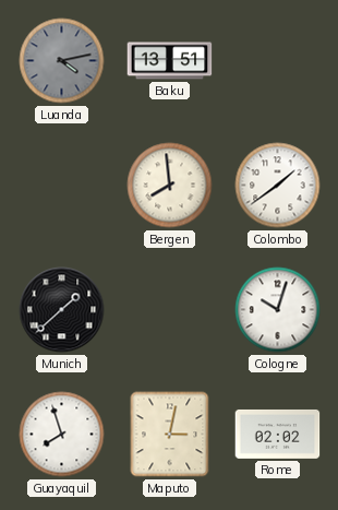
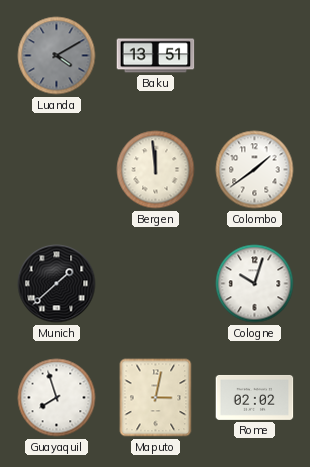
Luanda: 4:13 -> 4:10 (57, 56)
Bergen: 7:59 -> 11:59 (156, 170)
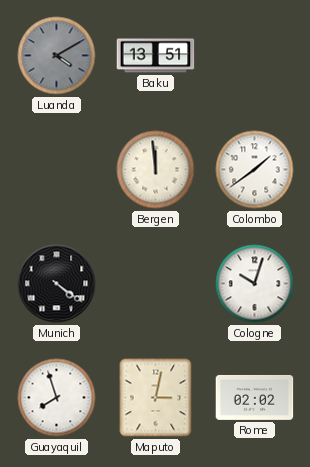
Munich: 1:38 -> 4:21 (57, 284)
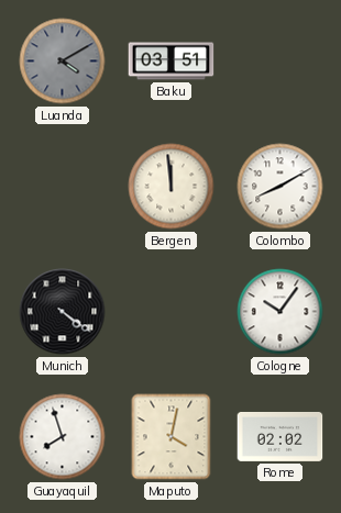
Baku: 13:51 -> 03:51 (172, 62)
Colombo: 1:39 -> 8:10 (280, 187)
Cologne: 10:03 -> 10:06 (280, 312)
Maputo: 3:02 -> 4:02 (172, 437)
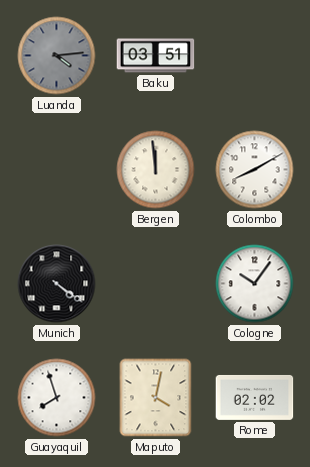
Luanda: 4:10 -> 4:14 (57, 56)
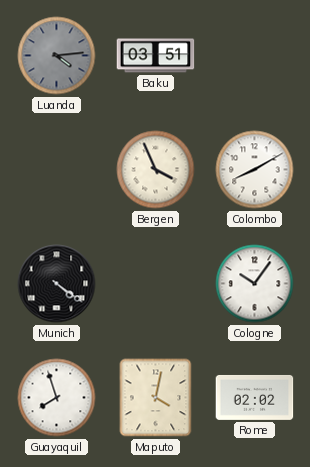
Bergen: 11:59 -> 3:56 (156, 170)
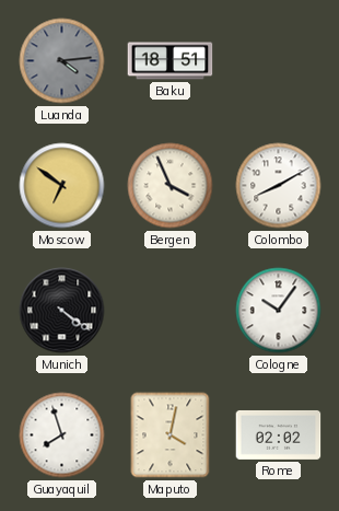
Baku: 03:51 -> 18:51 (171, 61)
Moscow: none -> 6:51 (62, 186)
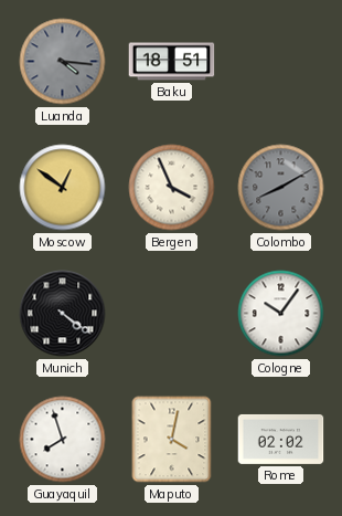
Luanda: 4:14 -> 4:16 (63, 62)
Moscow: 6:51 -> 12:51 (63, 188)
Colombo dial: white -> grey (281, 188)
